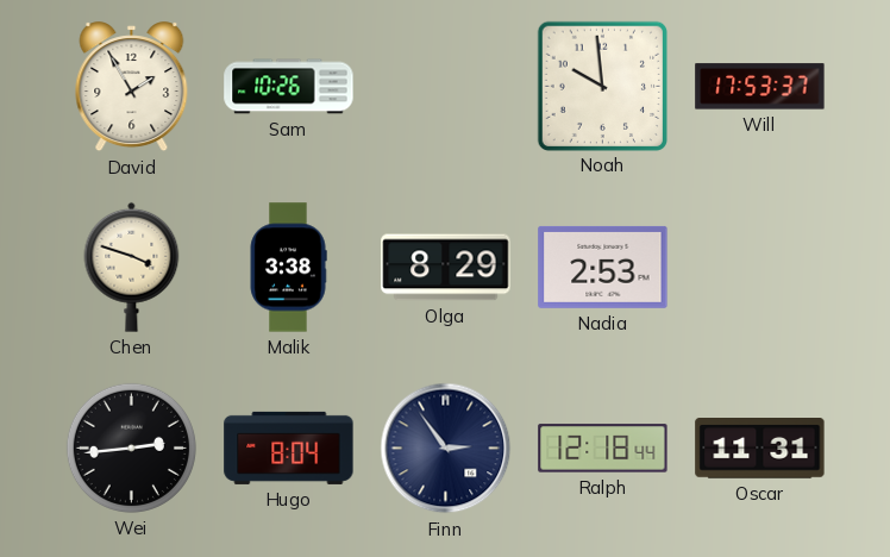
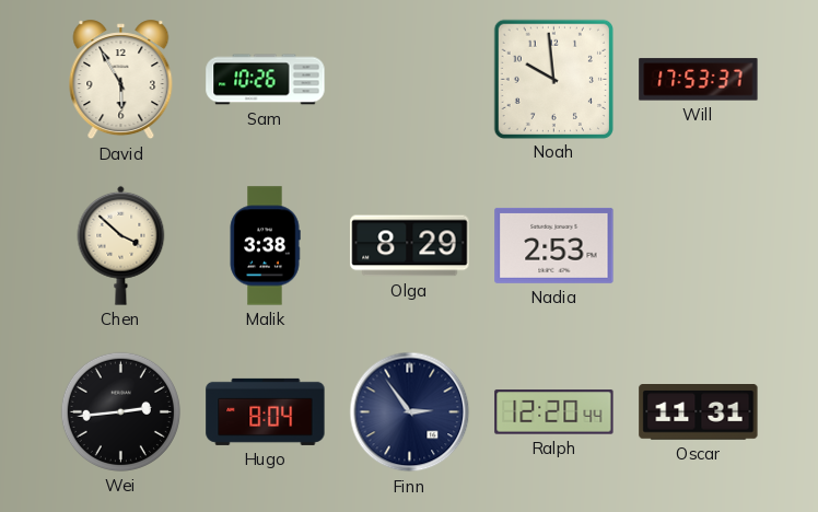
David: 1:55 -> 5:55 (121, 80)
Chen: 3:48 -> 3:52 (121, 245)
Ralph: 12:18 -> 12:20 (554, 412)
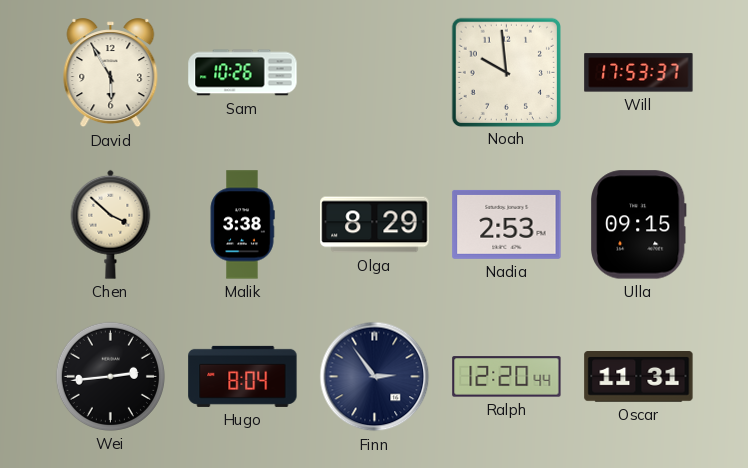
Ulla: none -> 09:15 (639, 225)
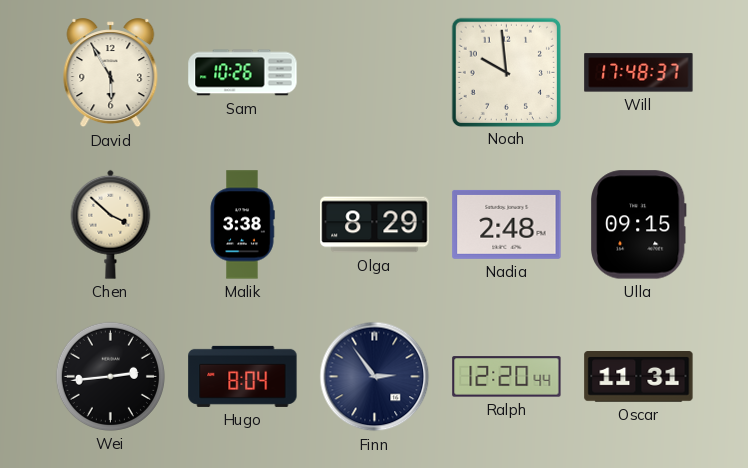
Will: 17:53 -> 17:48 (639, 73)
Nadia: 2:53 -> 2:48 (507, 224)
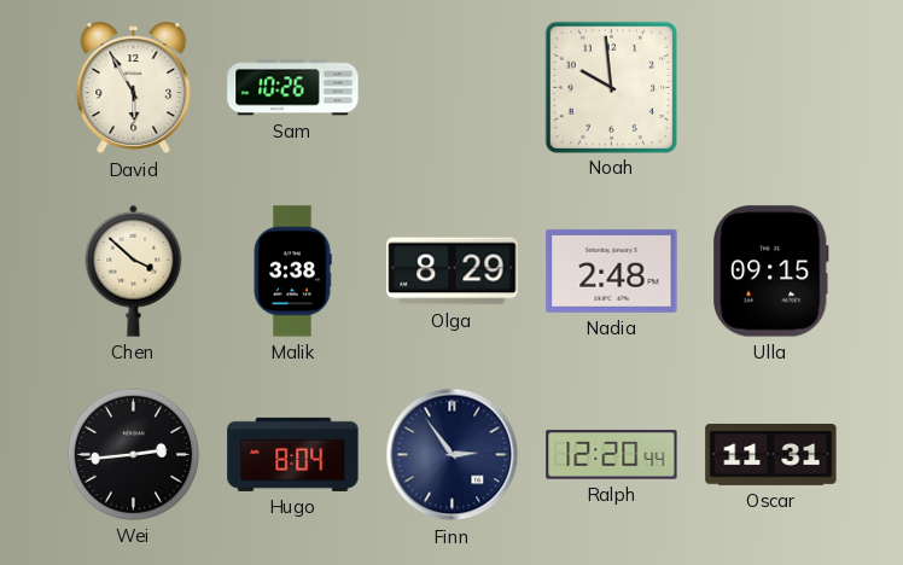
Will: 17:48 -> none (639, 73)
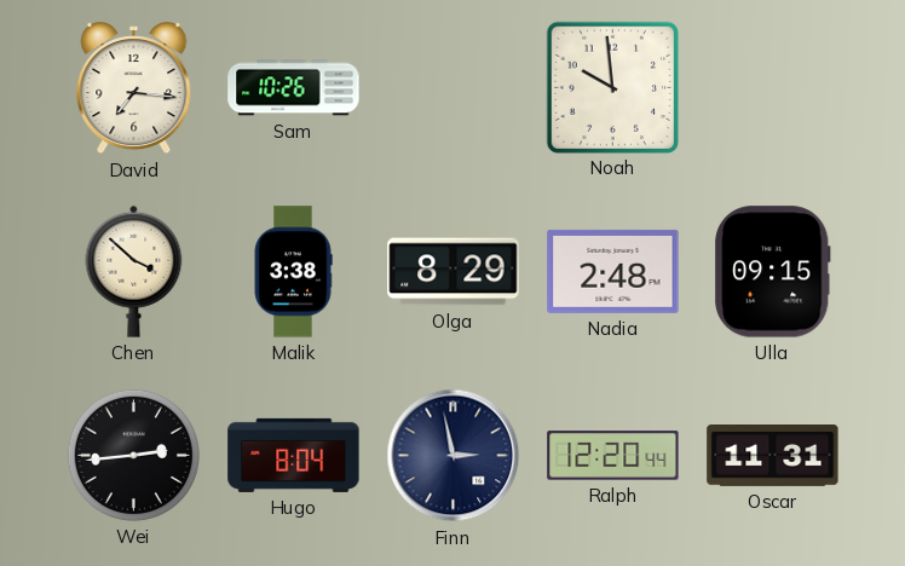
David: 5:55 -> 7:16 (134, 88)
Finn: 2:54 -> 2:58 (454, 456)
